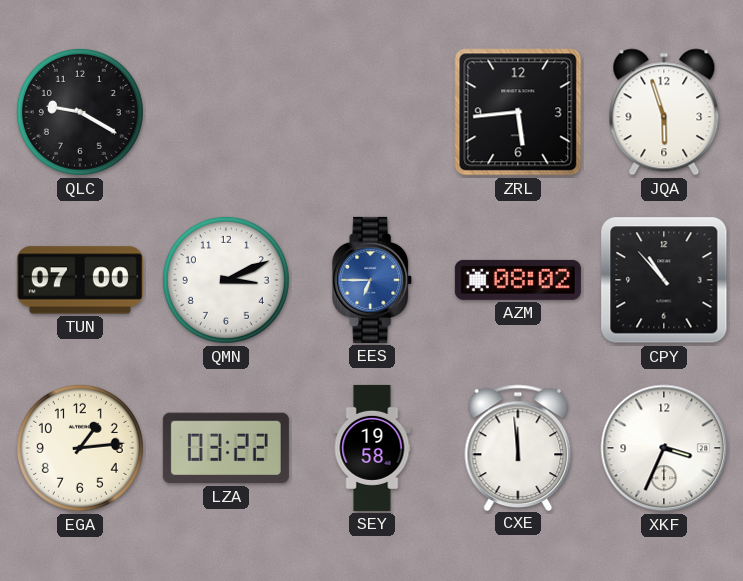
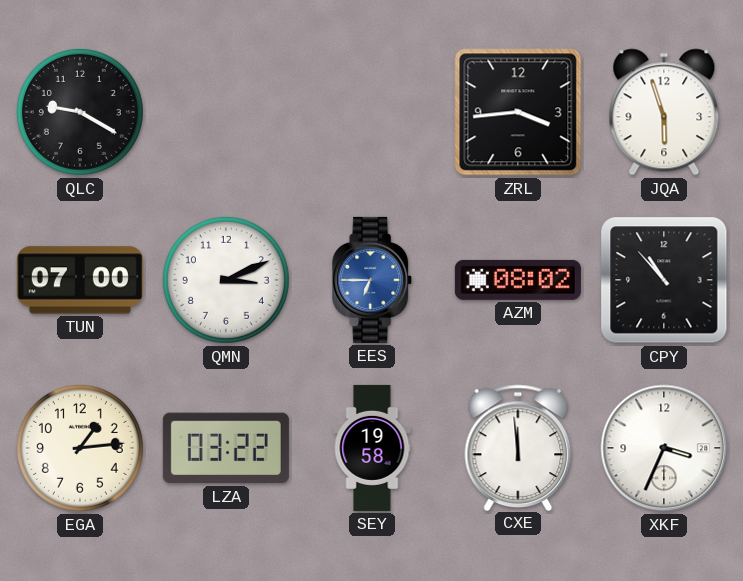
ZRL: 5:44 -> 3:44 (518, 112)
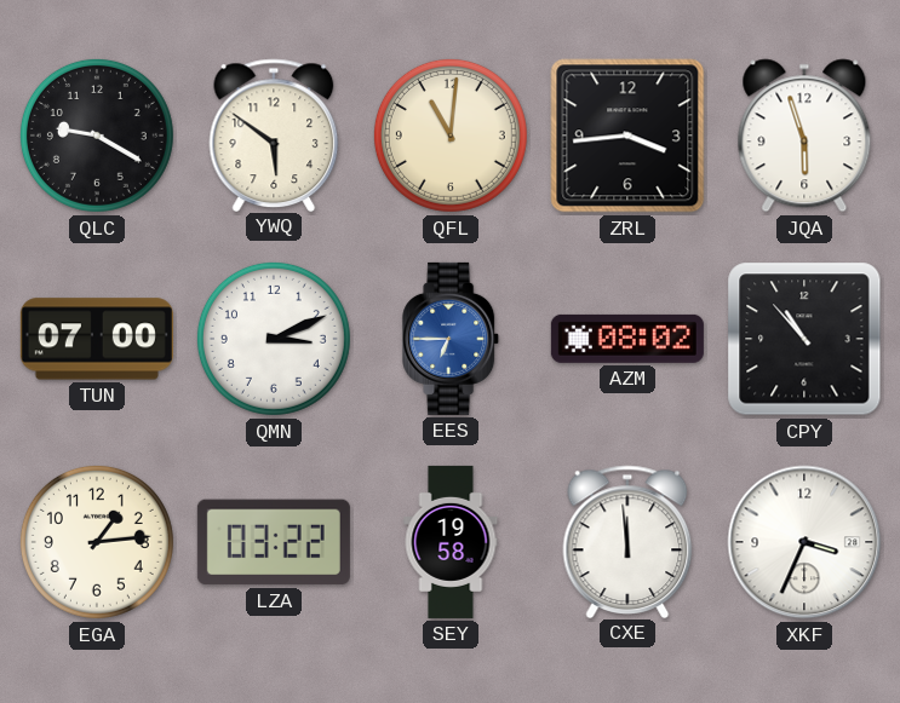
YWQ: none -> 5:51 (274, 134)
QFL: none -> 11:01 (451, 136)
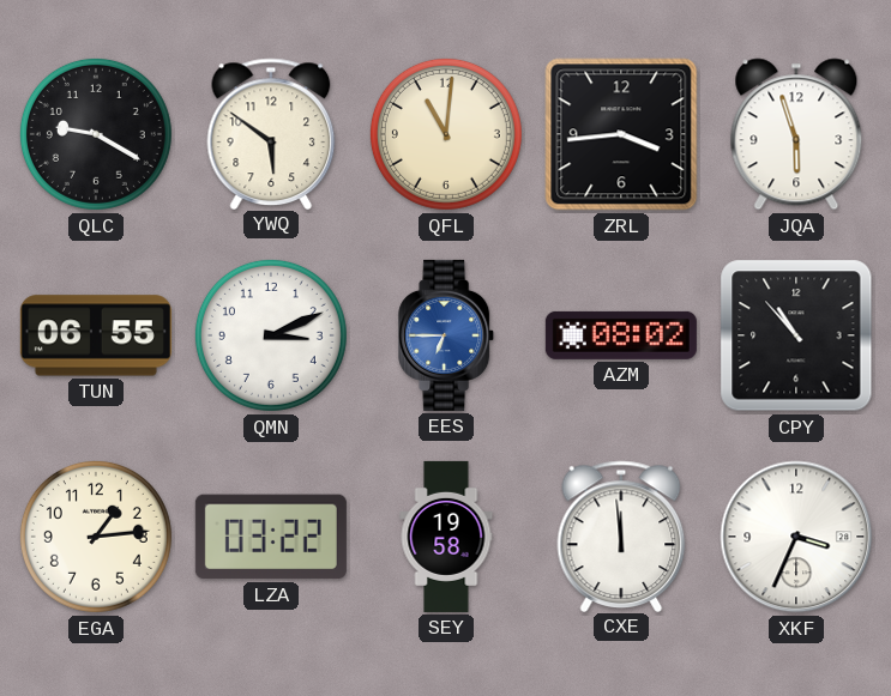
TUN: 07:00 -> 06:55 (96, 335)
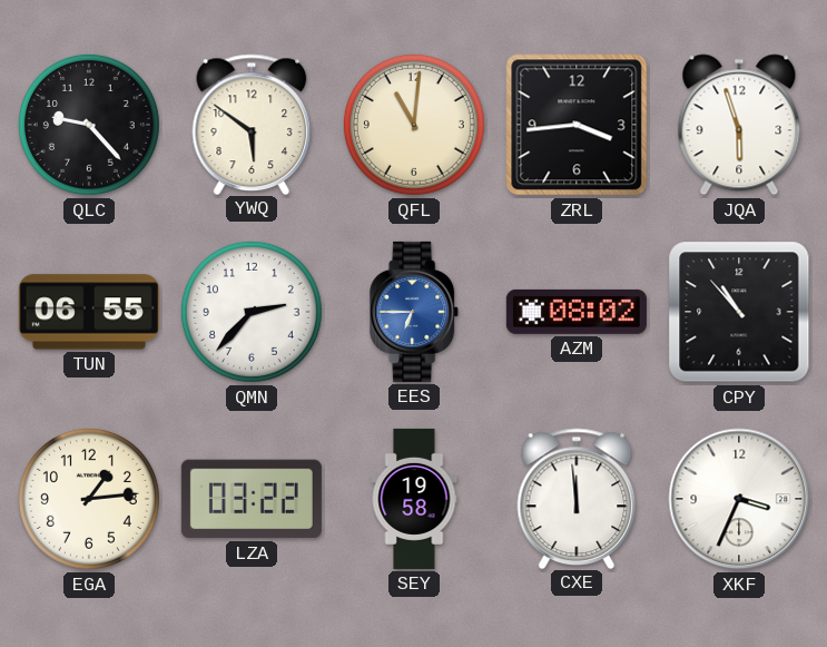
QLC: 9:20 -> 9:23 (89, 125)
QMN: 3:11 -> 2:37 (252, 312)
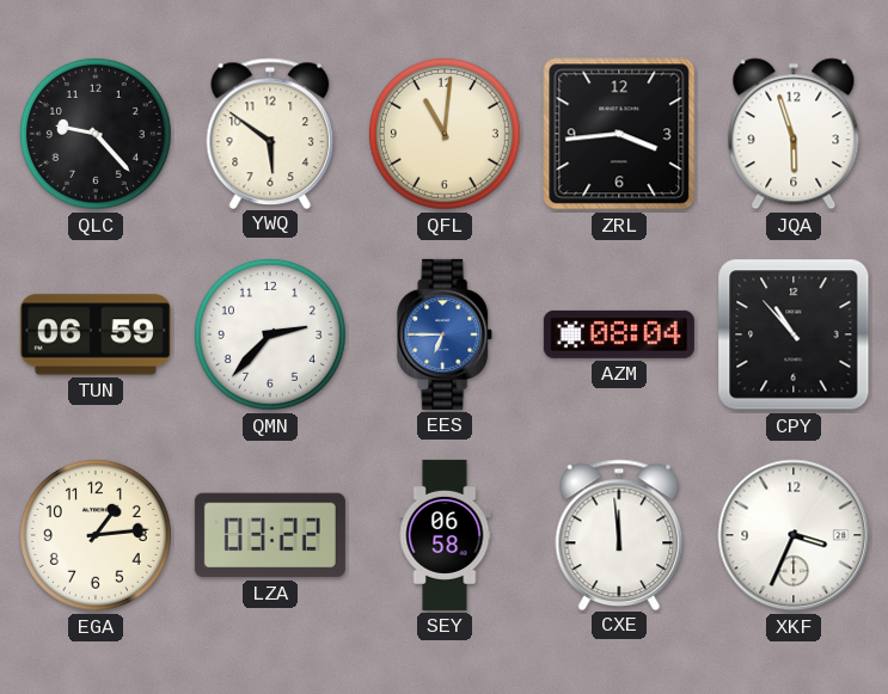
TUN: 06:55 -> 06:59 (96, 334)
AZM: 08:02 -> 08:04 (619, 334)
SEY: 19:58 -> 06:58 (445, 535)
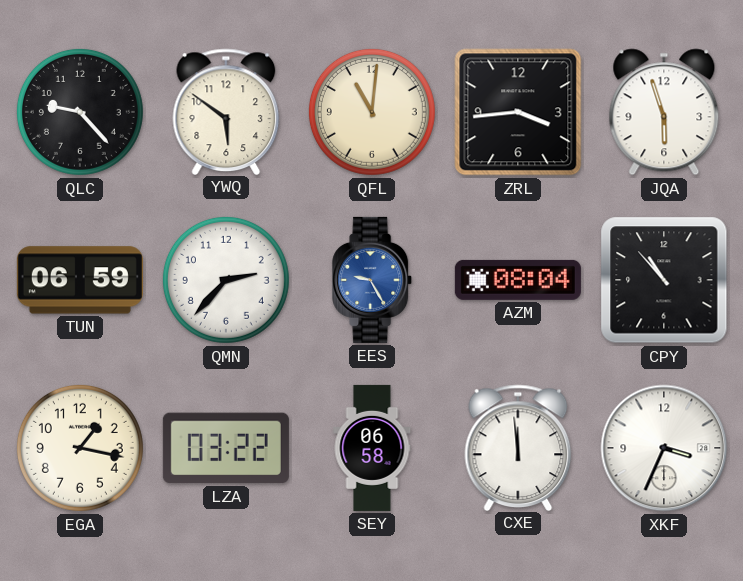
EES: 6:45 -> 9:25 (373, 280)
EGA: 1:14 -> 1:17 (80, 448)
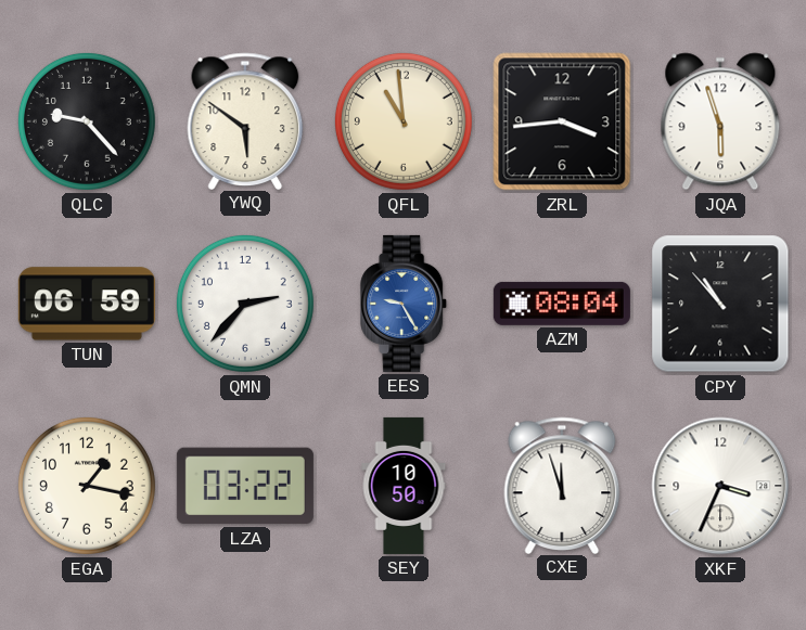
QFL: 11:01 -> 10:59 (404, 121)
SEY: 06:58 -> 10:50 (404, 486)
CXE: 11:59 -> 11:57 (562, 485)
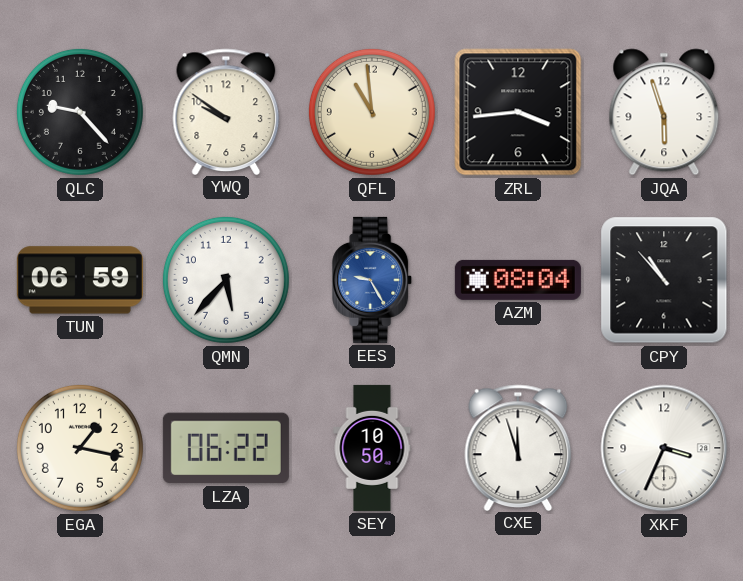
YWQ: 5:51 -> 9:51 (226, 111)
QMN: 2:37 -> 5:37 (226, 280)
LZA: 03:22 -> 06:22 (226, 448)
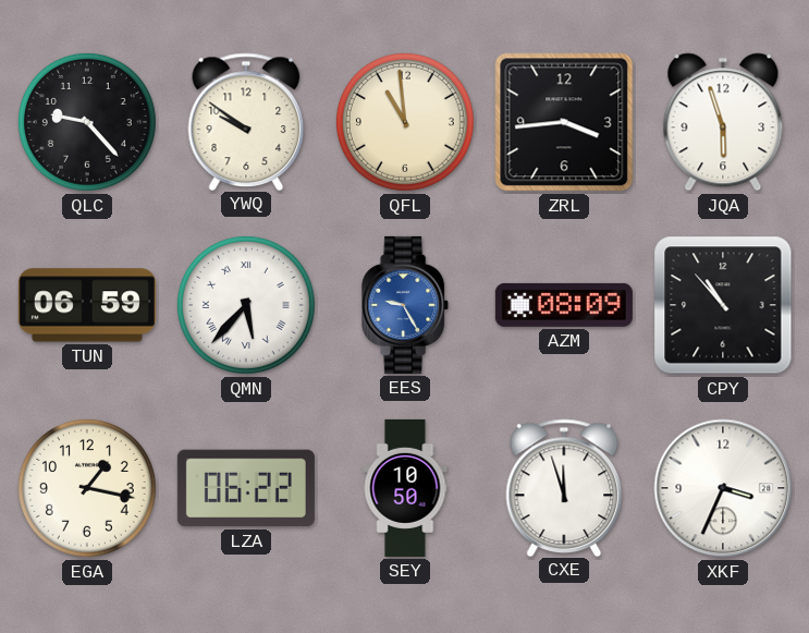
QMN numerals: Arabic -> Roman (246, 305)
AZM: 08:04 -> 08:09 (564, 305)
